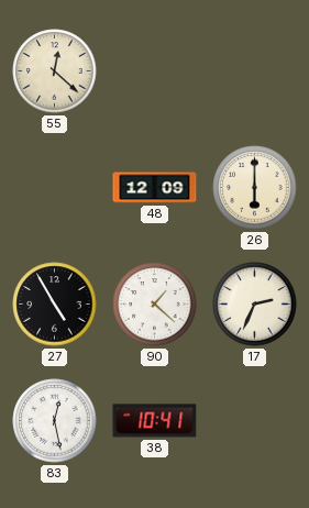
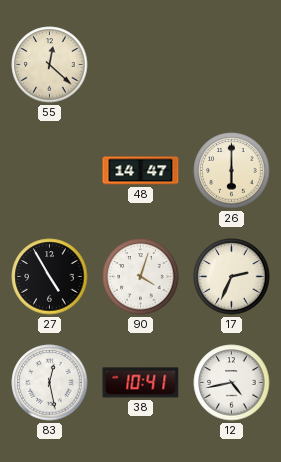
48: 12:09 -> 14:47 (141, 171)
90: 1:22 -> 4:03 (141, 277)
12: none -> 4:43 (232, 383)
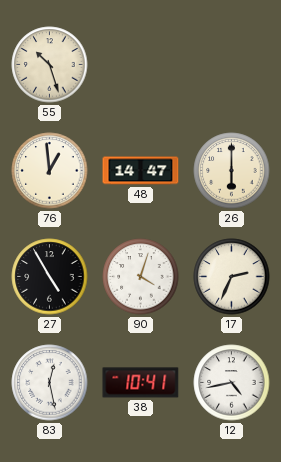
55: 12:22 -> 10:27 (50, 65)
76: none -> 12:59 (50, 171)
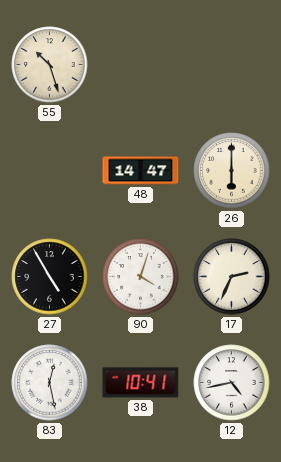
76: 12:59 -> none (50, 171)
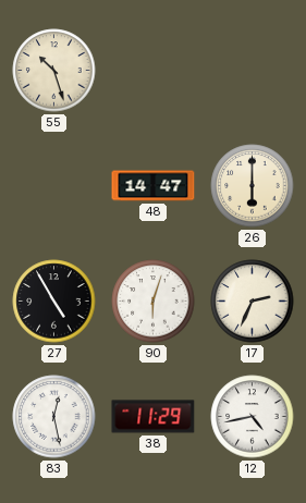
90: 4:03 -> 6:03 (154, 302)
38: 10:41 -> 11:29 (154, 417)
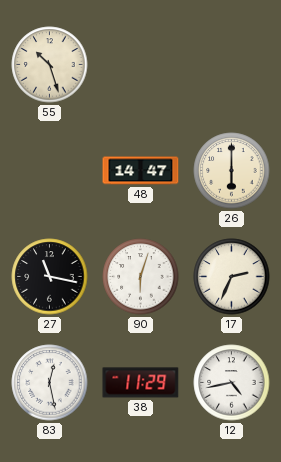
27: 4:55 -> 11:17 (50, 277)
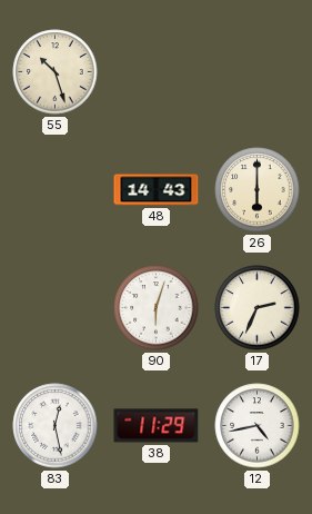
48: 14:47 -> 14:43 (157, 190)
27: 11:17 -> none (50, 277)
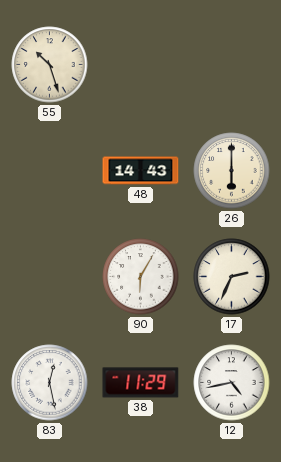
90: 6:03 -> 6:05 (141, 277)
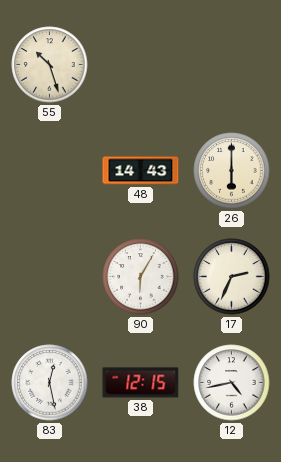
38: 11:29 -> 12:15 (141, 383)
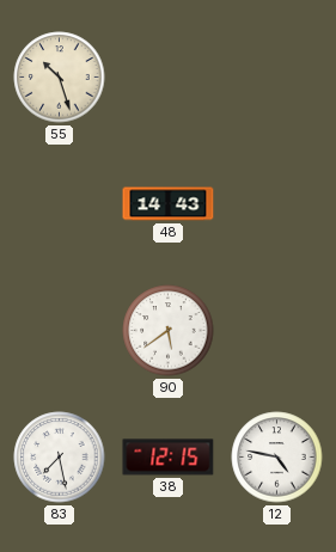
26: 6:00 -> none (232, 171)
90: 6:05 -> 5:39 (169, 331)
17: 2:34 -> none (232, 277)
83: 12:28 -> 7:28 (60, 458)
12: 4:43 -> 4:47 (277, 458)
